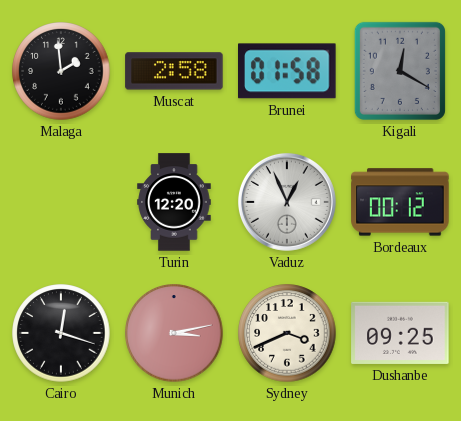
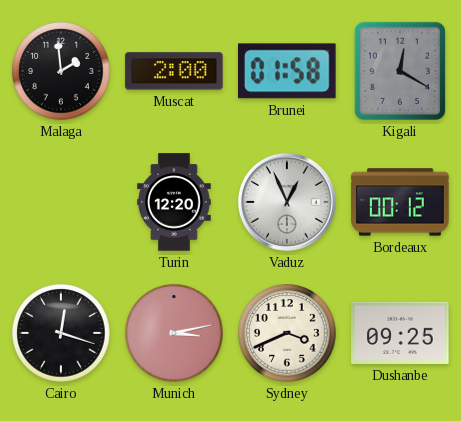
Muscat: 2:58 -> 2:00 (174, 71)
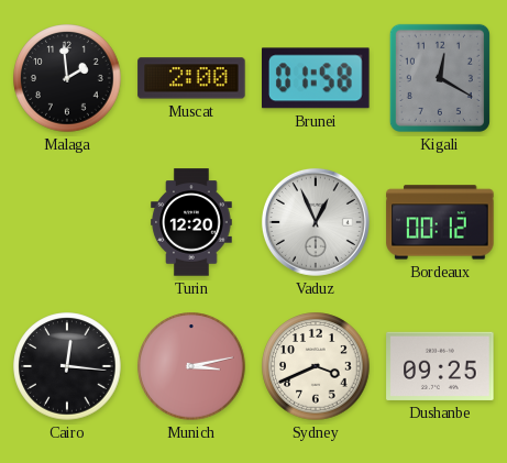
Cairo: 12:18 -> 12:16 (67, 366)
